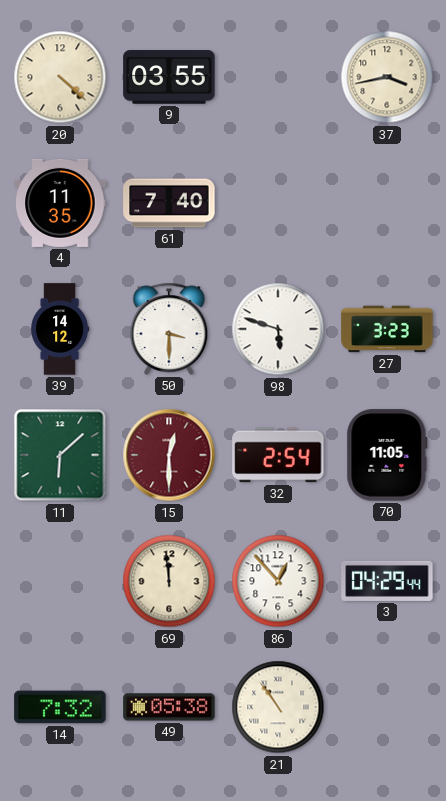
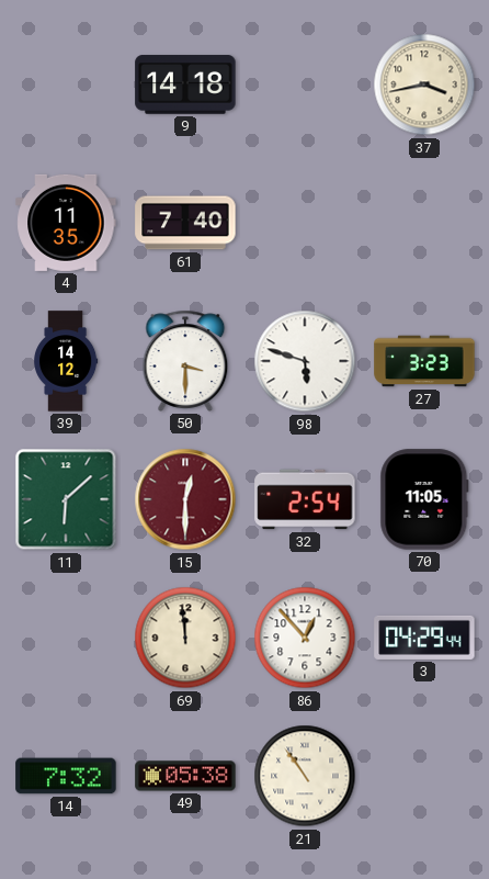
20: 4:22 -> none (60, 77)
9: 03:55 -> 14:18 (185, 84)
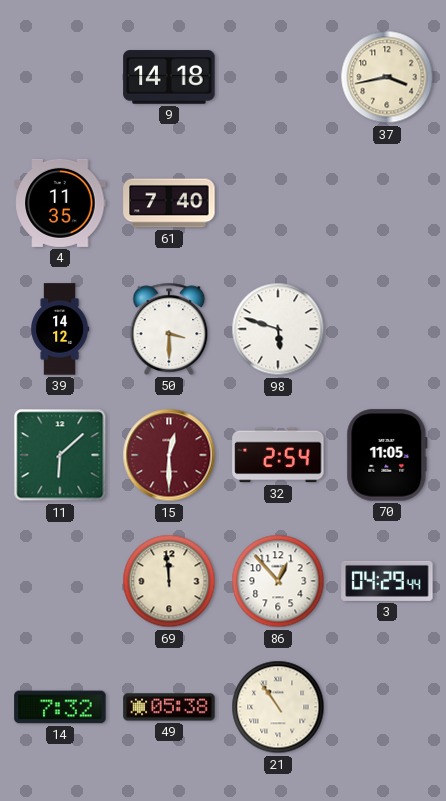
27: 3:23 -> none (424, 361)
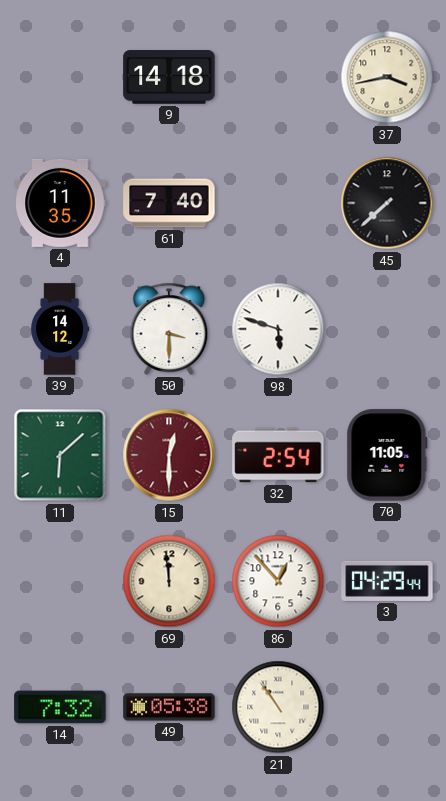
45: none -> 7:38 (387, 203)
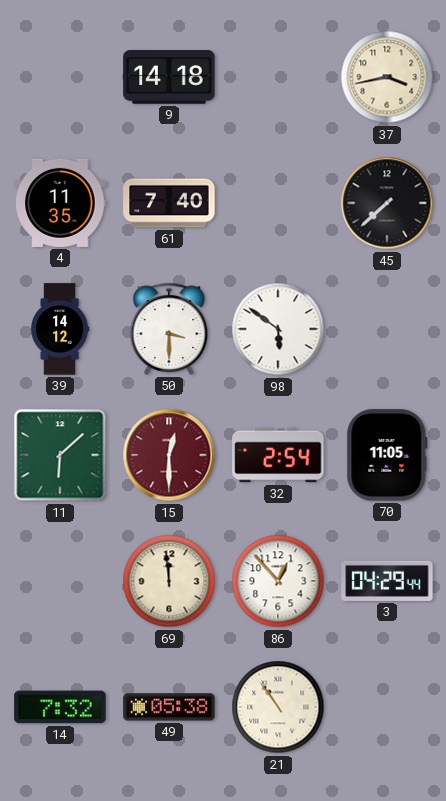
98: 5:48 -> 5:51 (278, 329)
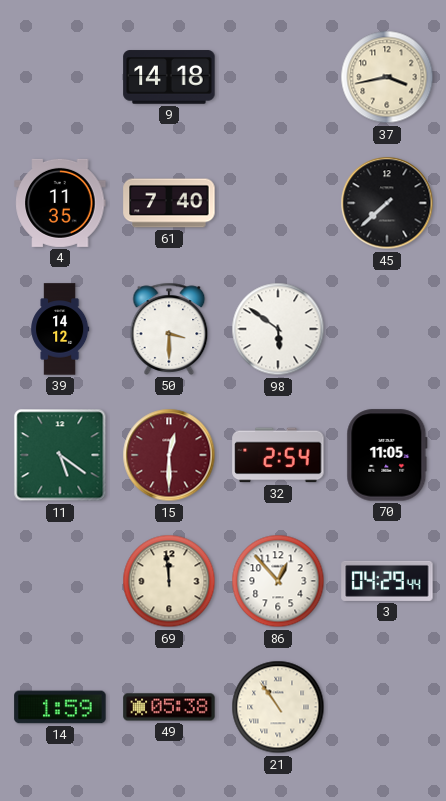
11: 6:08 -> 5:21 (60, 455)
14: 7:32 -> 1:59 (60, 707)
